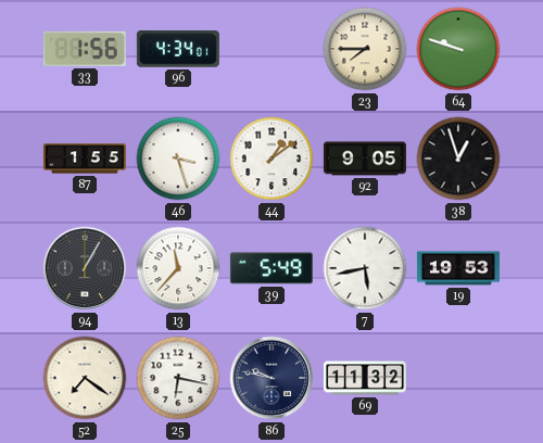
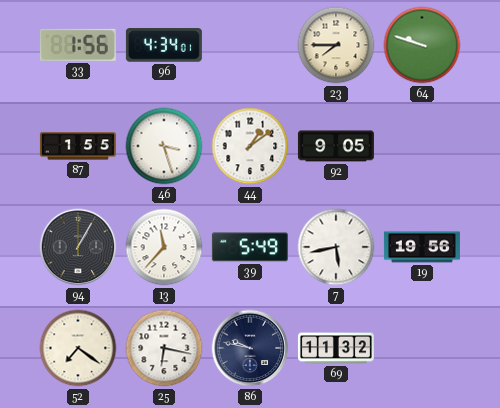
38: 12:57 -> none (458, 159)
19: 19:53 -> 19:56 (422, 247)
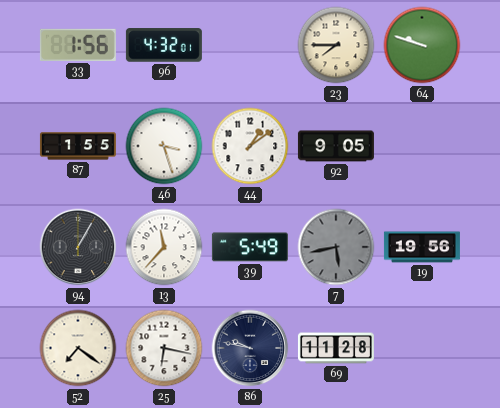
96: 4:34 -> 4:32 (164, 45)
7 dial: white -> grey (336, 247)
69: 11:32 -> 11:28 (336, 348)
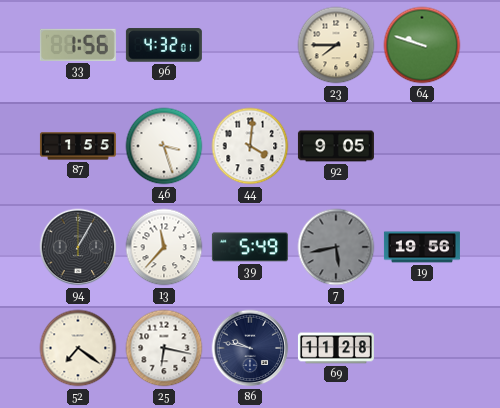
44: 1:09 -> 4:01 (250, 146)
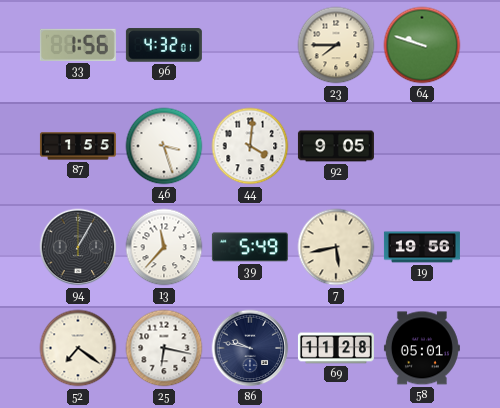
7 dial: grey -> cream (336, 247)
58: none -> 05:01 (422, 348)
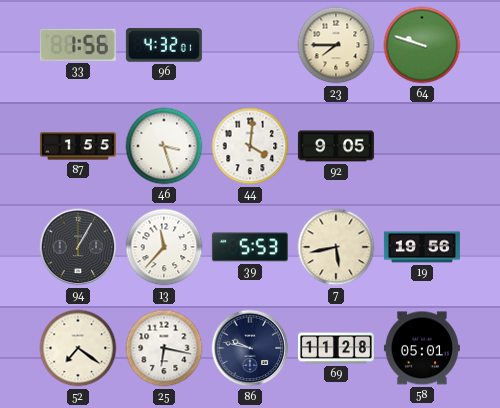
39: 5:49 -> 5:53 (250, 247)
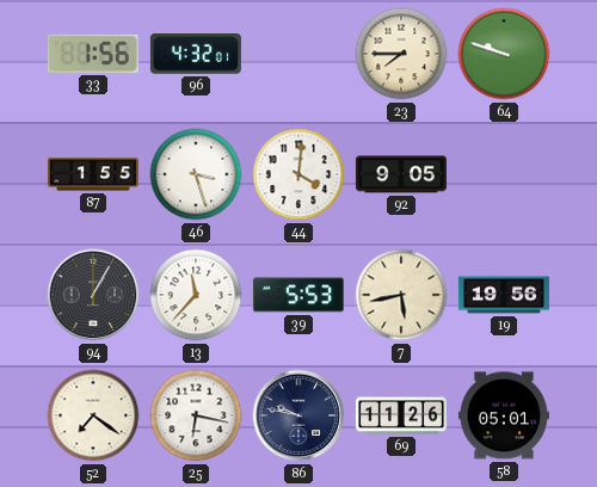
69: 11:28 -> 11:26 (401, 415)
